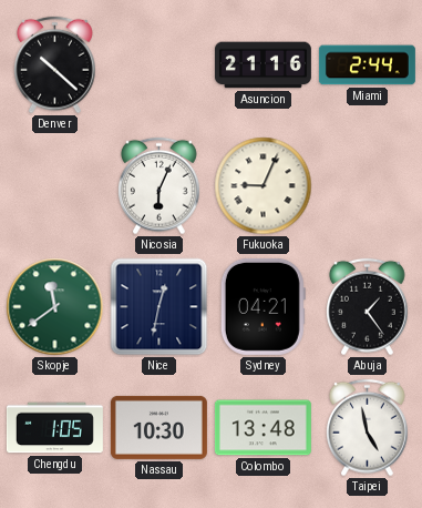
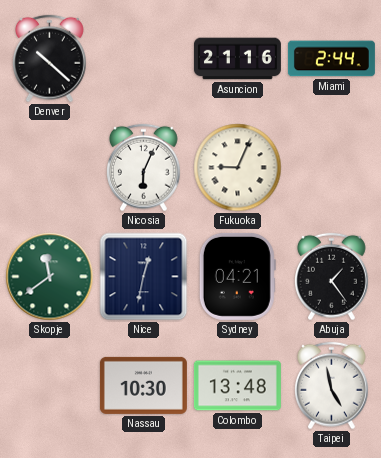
Chengdu: 1:05 -> none (54, 428)
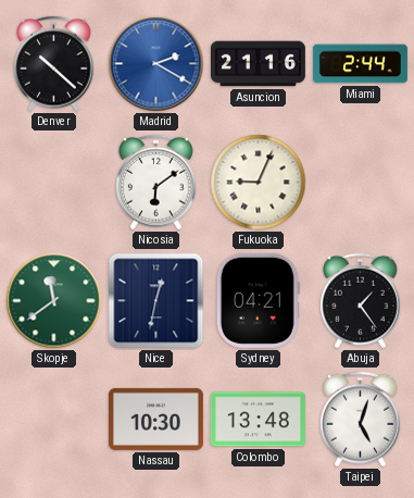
Madrid: none -> 2:20 (156, 64)
Nicosia: 6:04 -> 6:09 (156, 183)
Taipei: 4:58 -> 5:03 (361, 420)
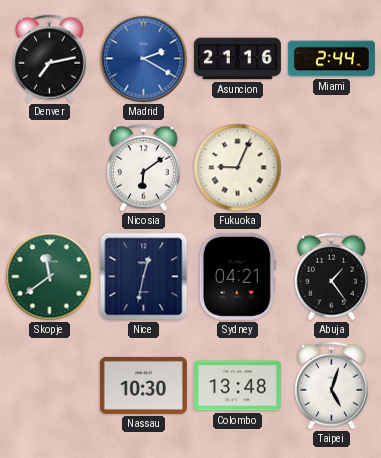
Denver: 10:22 -> 7:13 (50, 59)
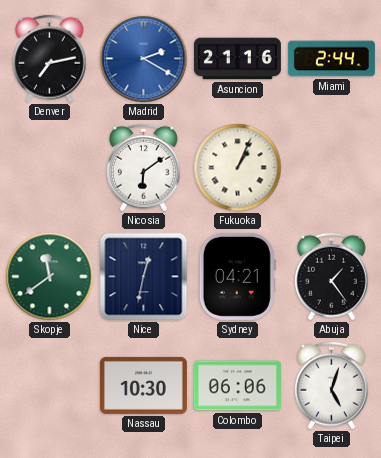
Fukuoka: 9:04 -> 1:04 (238, 168)
Colombo: 13:48 -> 06:06 (237, 386)
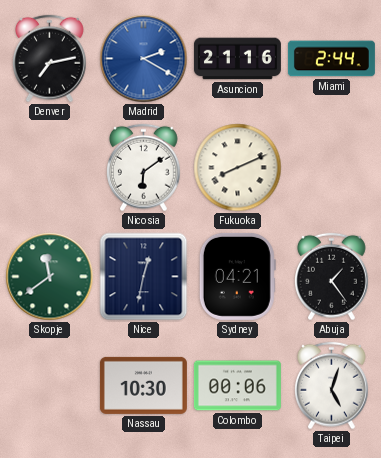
Fukuoka: 1:04 -> 8:11 (238, 168)
Colombo: 06:06 -> 00:06 (237, 386)
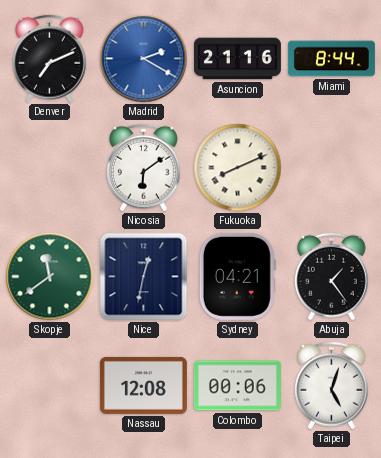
Denver: 7:13 -> 7:11 (50, 59)
Miami: 2:44 -> 8:44 (331, 59)
Nassau: 10:30 -> 12:08 (143, 385)
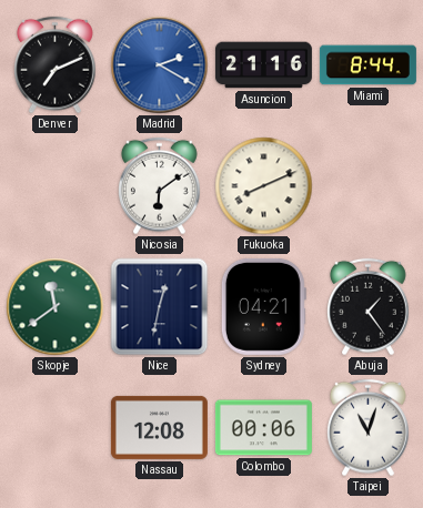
Taipei: 5:03 -> 11:03 (369, 428)
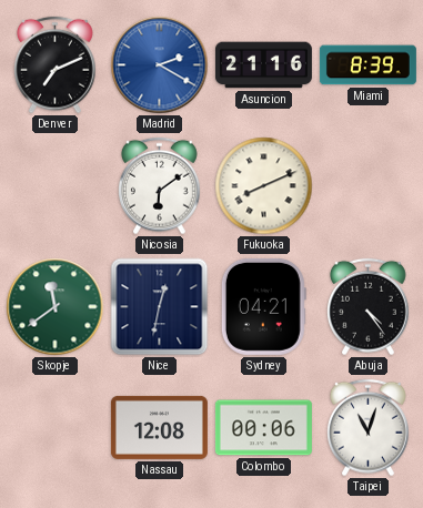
Miami: 8:44 -> 8:39 (367, 65)
Abuja: 1:24 -> 4:24 (369, 307)
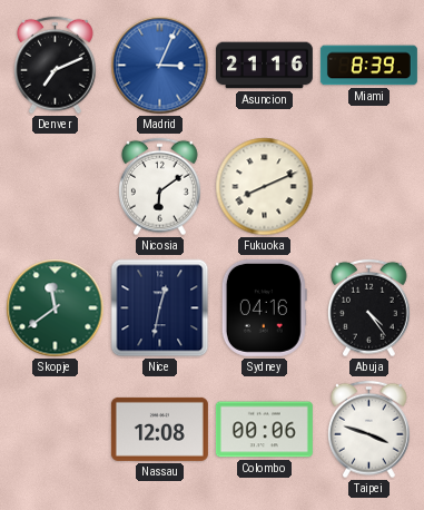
Madrid: 2:20 -> 3:04 (160, 66)
Sydney: 04:21 -> 04:16 (264, 307)
Taipei: 11:03 -> 3:48 (369, 430)
